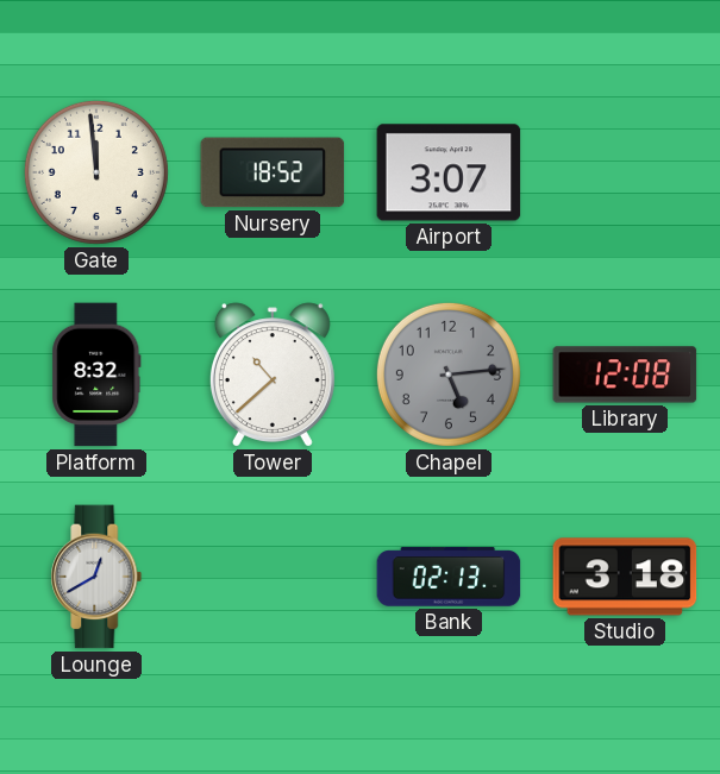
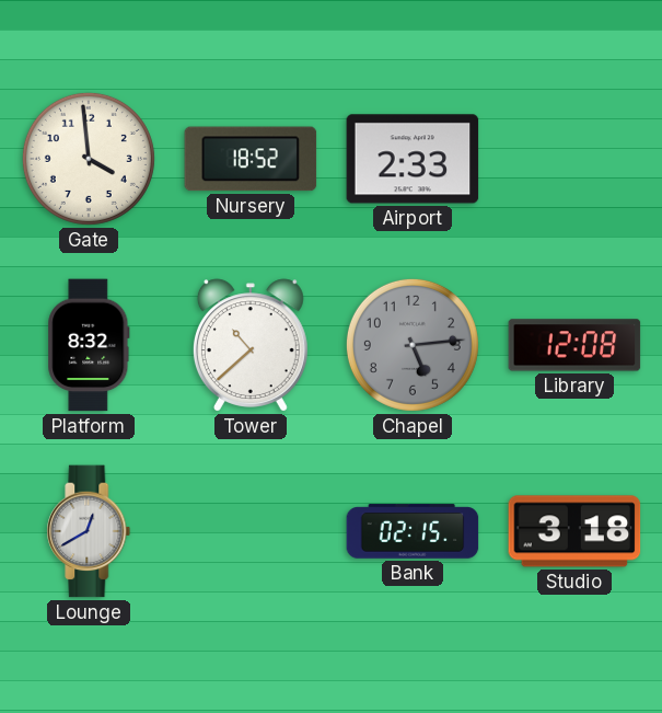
Gate: 11:59 -> 3:59 (89, 159)
Airport: 3:07 -> 2:33 (413, 159)
Bank: 02:13 -> 02:15 (413, 531)
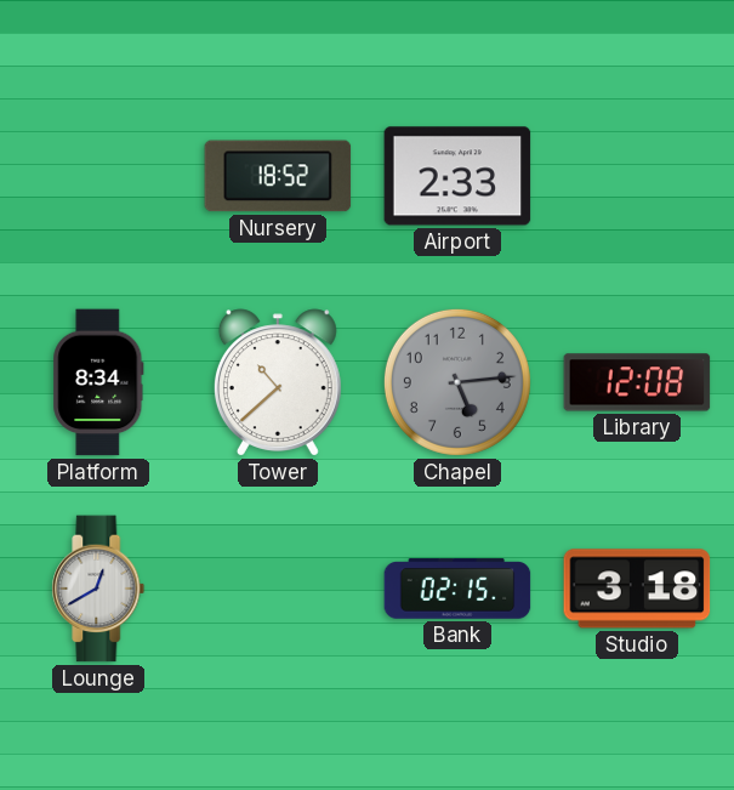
Gate: 3:59 -> none (89, 159)
Platform: 8:32 -> 8:34 (98, 382)
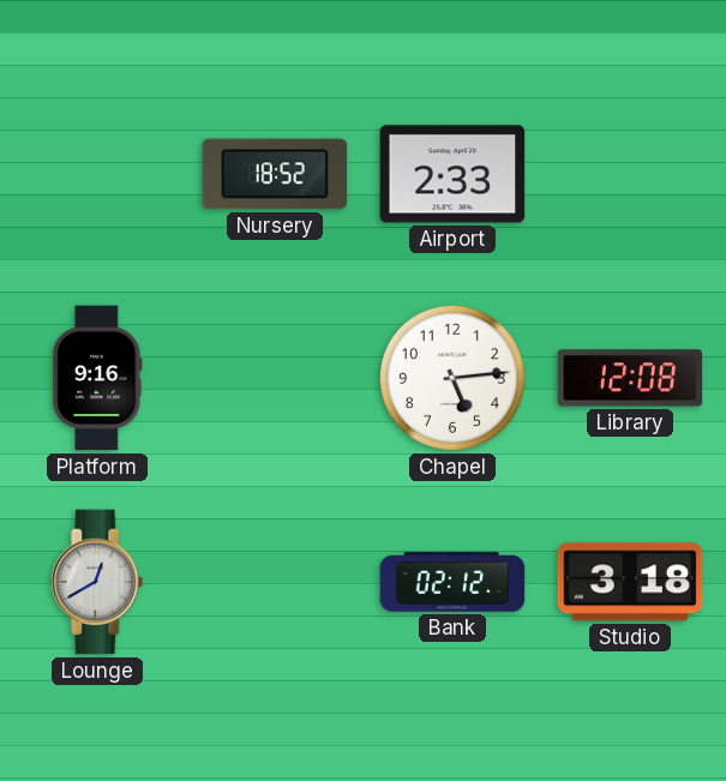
Platform: 8:34 -> 9:16 (97, 378)
Tower: 10:38 -> none (278, 382)
Chapel dial: grey -> white (452, 378)
Bank: 02:15 -> 02:12 (452, 582)
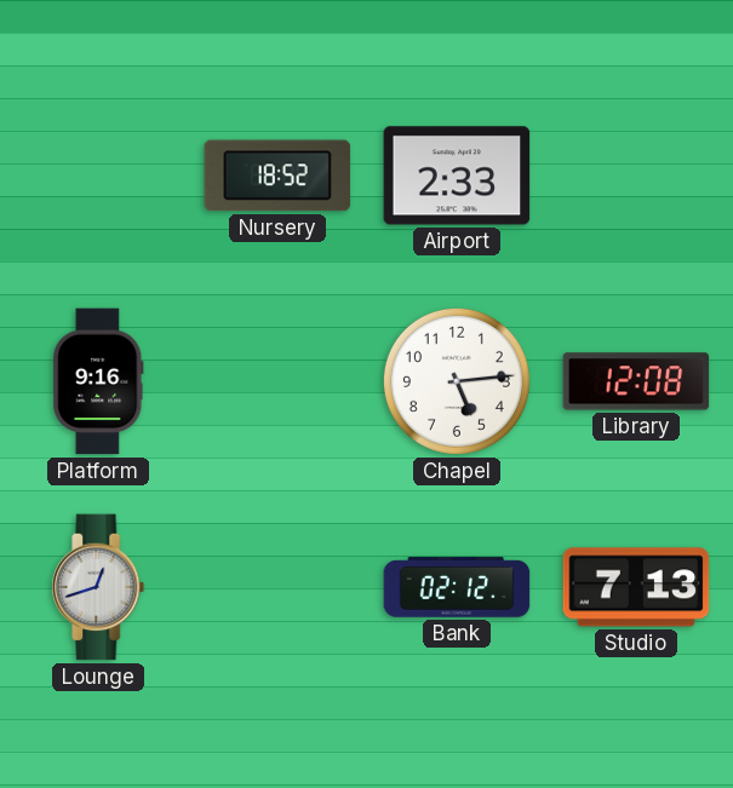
Lounge: 12:40 -> 12:42 (98, 587)
Studio: 3:18 -> 7:13 (636, 587)
